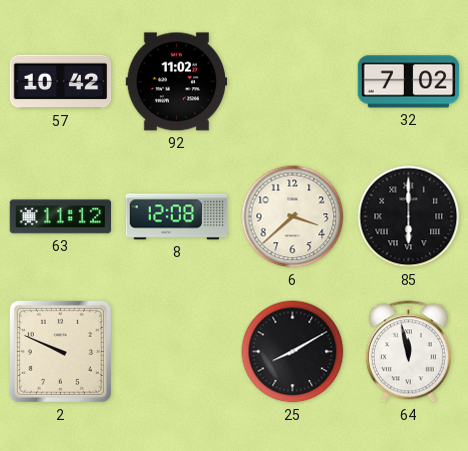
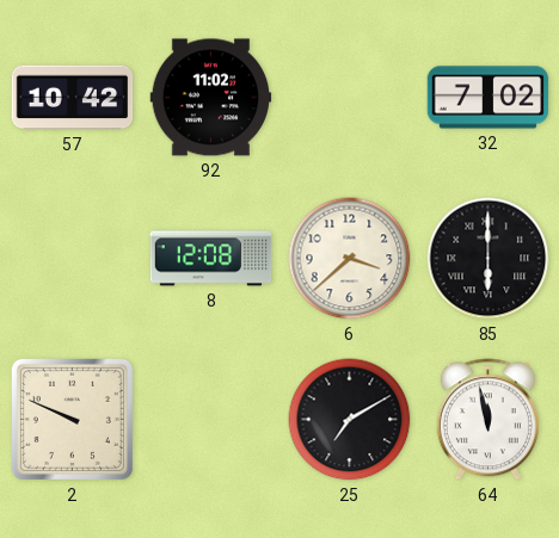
63: 11:12 -> none (61, 217)
25: 8:10 -> 7:10 (350, 420)
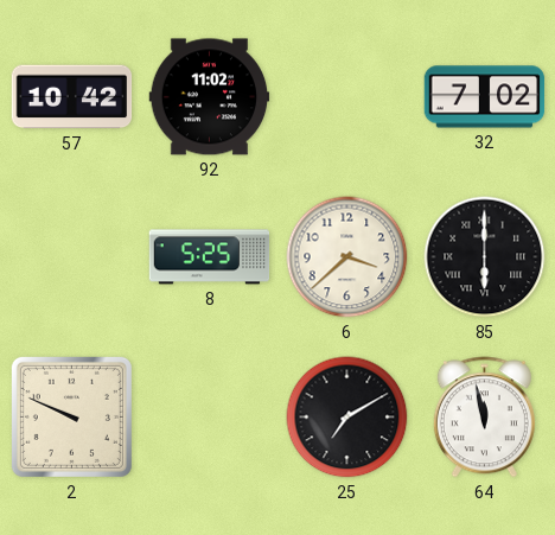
8: 12:08 -> 5:25 (210, 257)
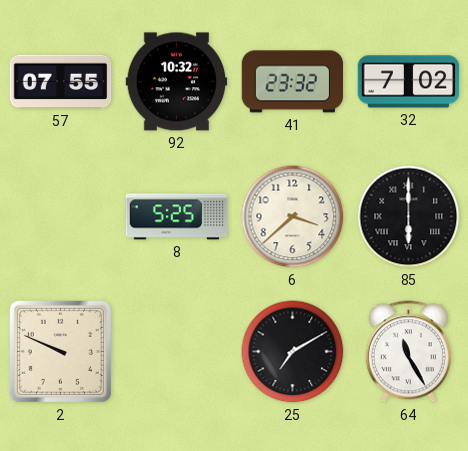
57: 10:42 -> 07:55 (61, 82)
92: 11:02 -> 10:32 (177, 82)
41: none -> 23:32 (293, 82)
64: 11:58 -> 11:25 (408, 352)
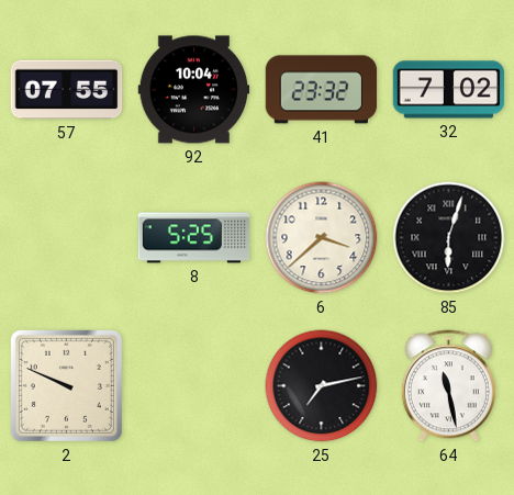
92: 10:32 -> 10:04 (194, 90)
85: 6:00 -> 6:03 (449, 238)
25: 7:10 -> 7:13 (322, 386)
64: 11:25 -> 11:28 (448, 386)
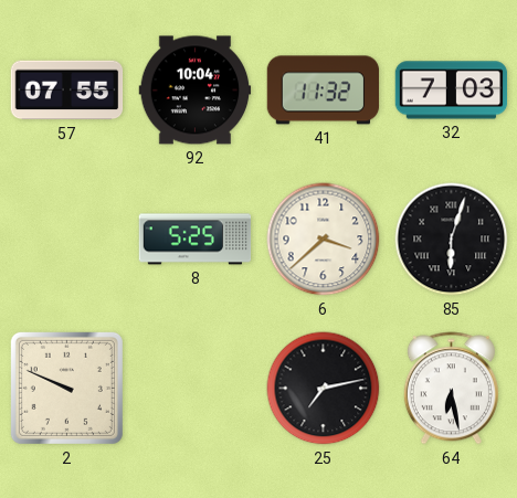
41: 23:32 -> 11:32 (324, 91)
32: 7:02 -> 7:03 (452, 91)
64: 11:28 -> 6:28 (451, 389)
